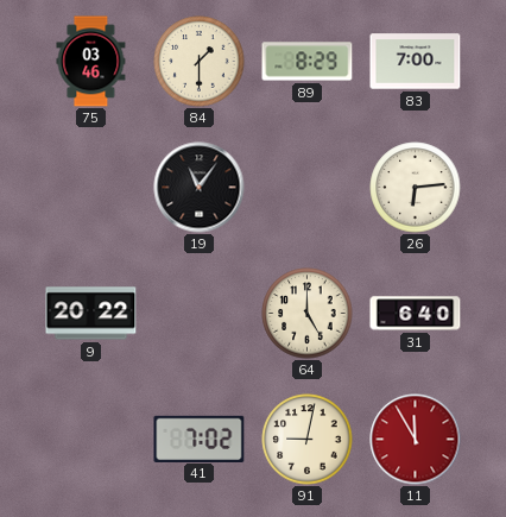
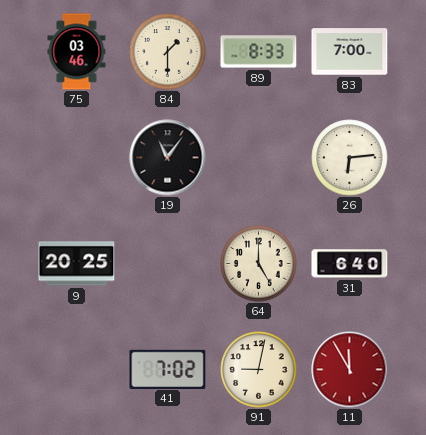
89: 8:29 -> 8:33 (259, 52)
9: 20:22 -> 20:25 (77, 264)
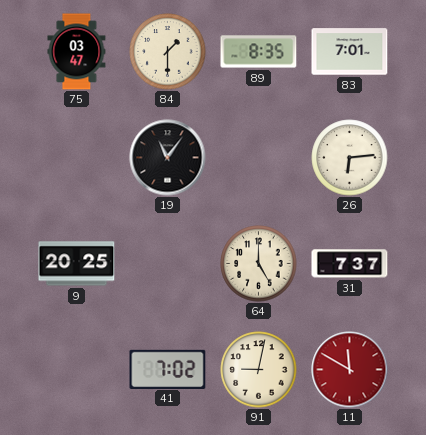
75: 03:46 -> 03:47 (77, 52)
89: 8:33 -> 8:35 (259, 52)
83: 7:00 -> 7:01 (350, 52)
31: 6:40 -> 7:37 (350, 264)
11: 11:55 -> 11:50 (350, 370)
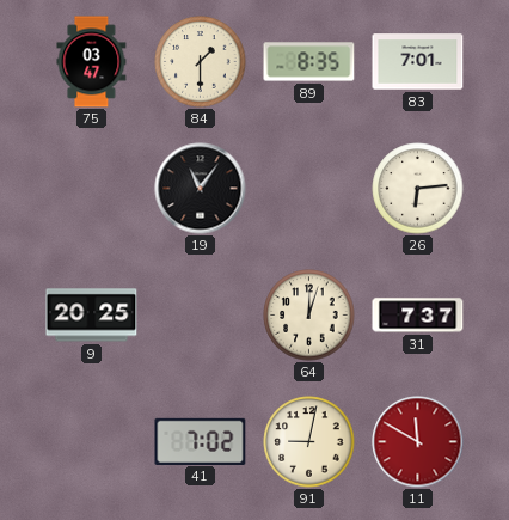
64: 5:00 -> 12:03 (309, 316)
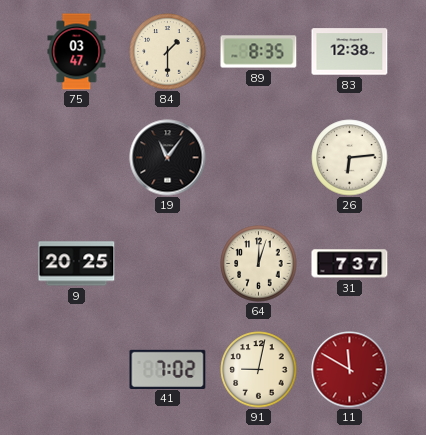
83: 7:01 -> 12:38 (350, 52)
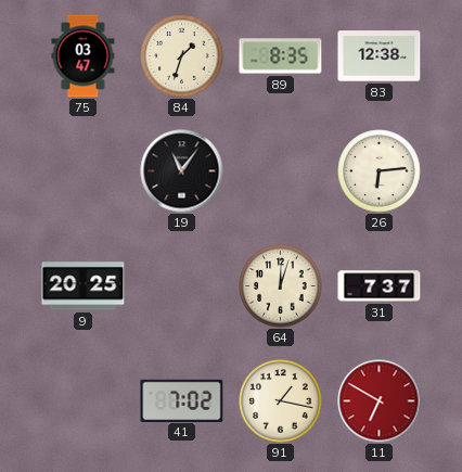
84: 1:30 -> 1:33 (182, 56)
91: 9:02 -> 1:17 (281, 401)
11: 11:50 -> 6:50 (380, 401)
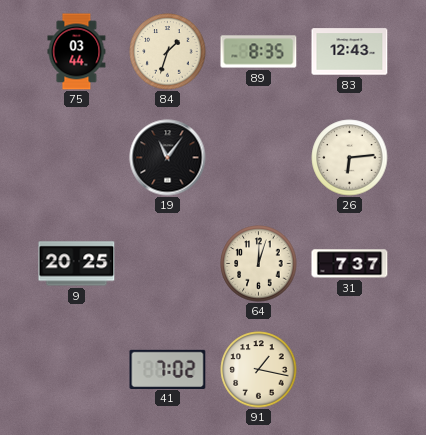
75: 03:47 -> 03:44 (77, 52)
83: 12:38 -> 12:43 (350, 52)
11: 6:50 -> none (380, 401)
